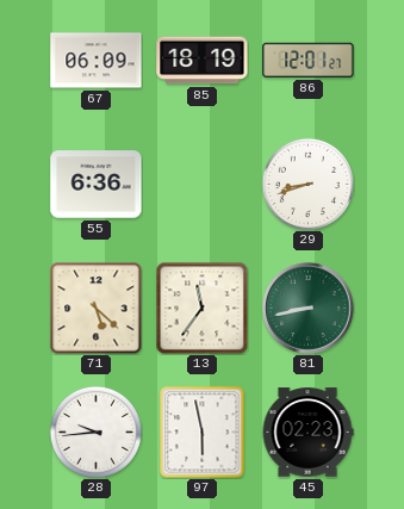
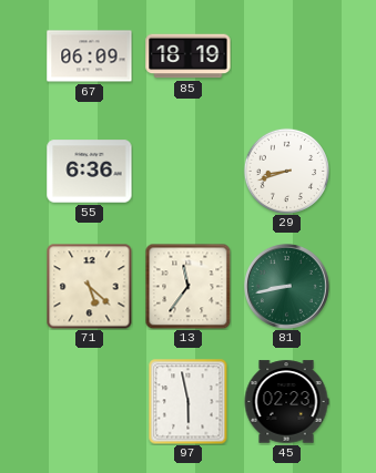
86: 12:01 -> none (309, 60)
28: 9:44 -> none (95, 432)
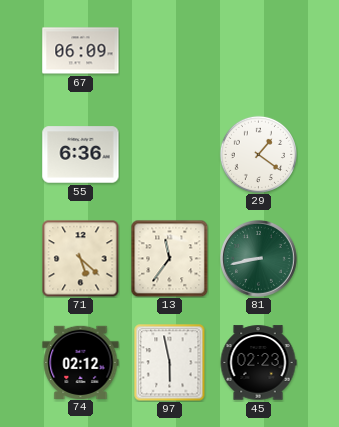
85: 18:19 -> none (189, 56)
29: 8:42 -> 1:21 (258, 154)
74: none -> 02:12 (81, 362)
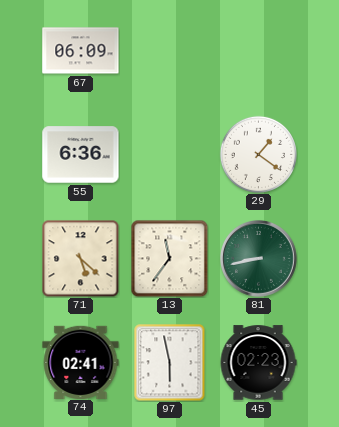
74: 02:12 -> 02:41 (81, 362)
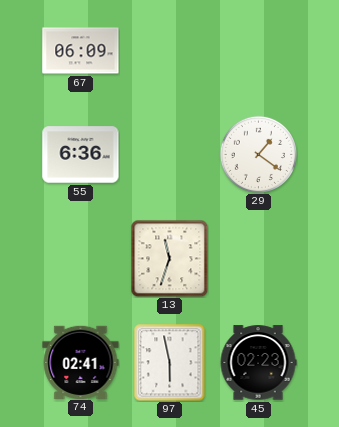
71: 5:22 -> none (80, 259)
13: 11:36 -> 11:33 (169, 258)
81: 8:43 -> none (259, 259)
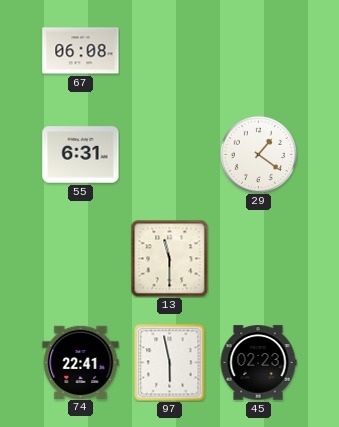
67: 06:09 -> 06:08 (81, 51)
55: 6:36 -> 6:31 (81, 155)
13: 11:33 -> 11:30 (169, 258)
74: 02:41 -> 22:41 (81, 362)
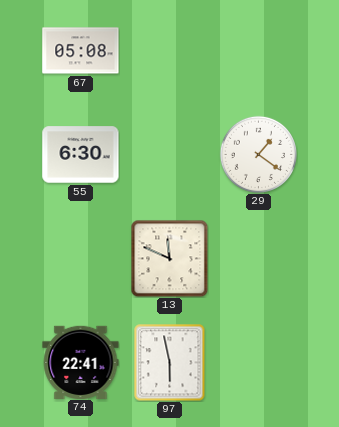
67: 06:08 -> 05:08 (81, 51)
55: 6:31 -> 6:30 (81, 155)
13: 11:30 -> 11:49 (169, 258)
45: 02:23 -> none (258, 363)
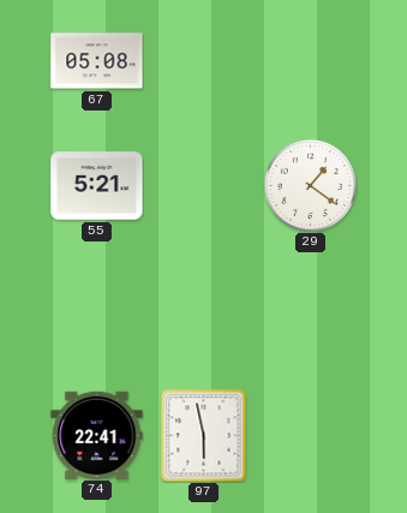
55: 6:30 -> 5:21 (97, 186)
13: 11:49 -> none (169, 258)
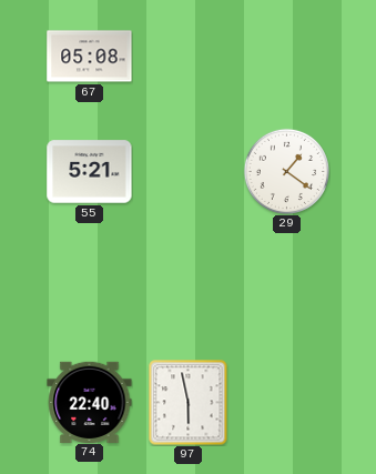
74: 22:41 -> 22:40 (90, 402)
